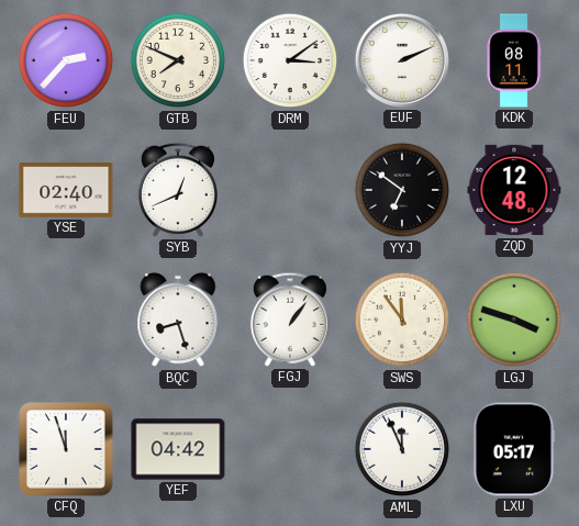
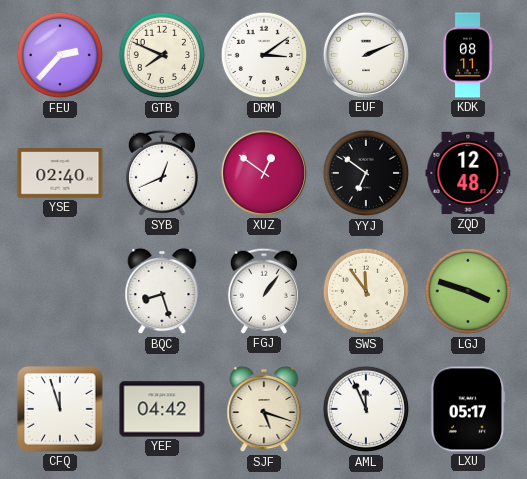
XUZ: none -> 12:51 (264, 173)
SJF: none -> 5:18 (264, 409)
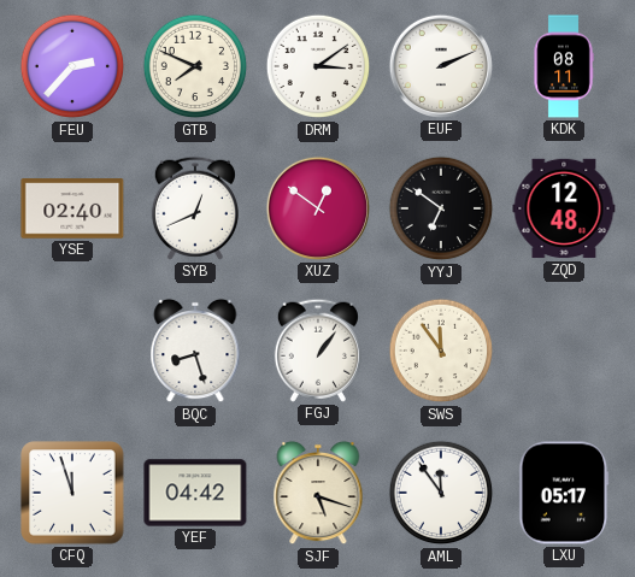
LGJ: 3:48 -> none (468, 291)
AML: 11:56 -> 11:54 (441, 493)
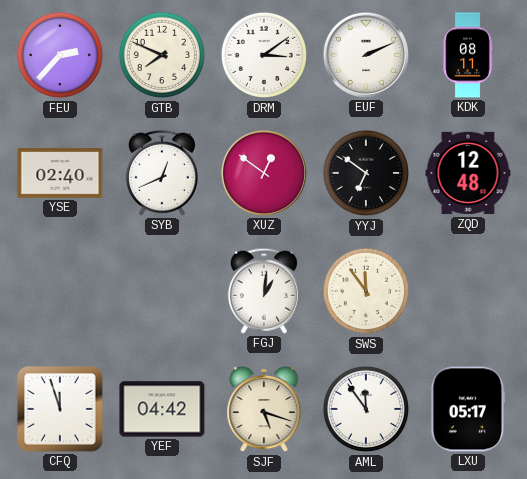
BQC: 8:27 -> none (195, 351)
FGJ: 1:06 -> 1:01 (264, 291)
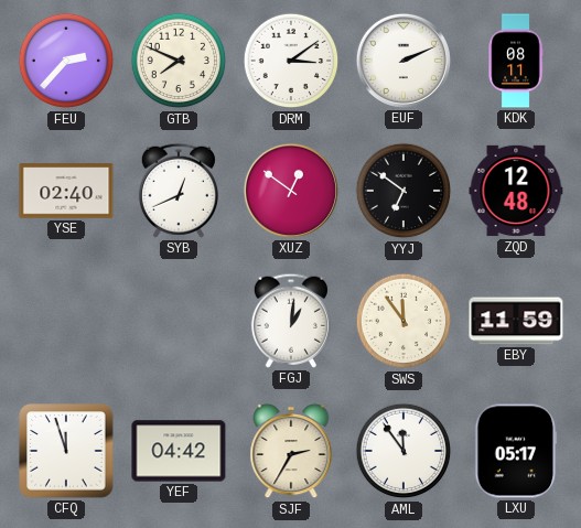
EBY: none -> 11:59 (516, 321)
SJF: 5:18 -> 2:35 (291, 451)
